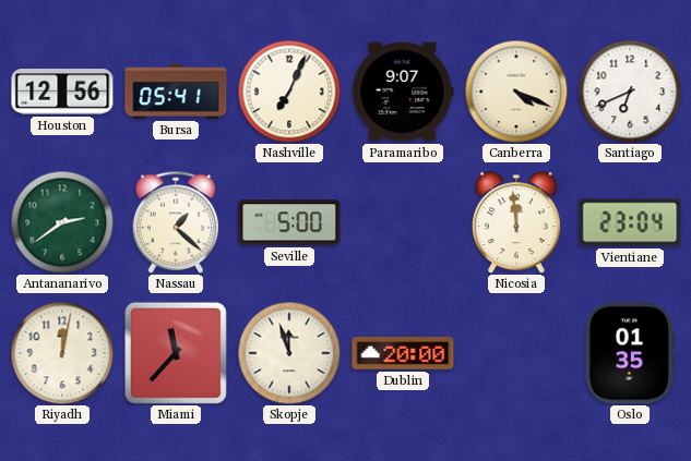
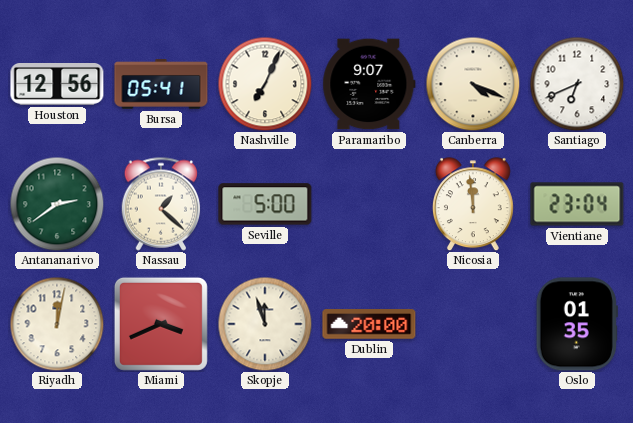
Miami: 11:37 -> 3:41 (161, 324)
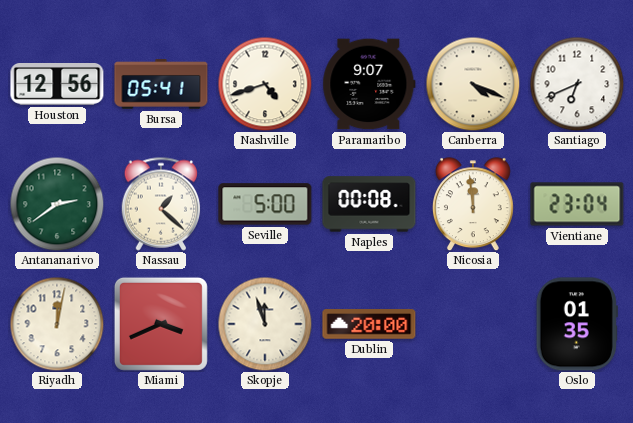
Nashville: 7:04 -> 4:42 (265, 84)
Naples: none -> 00:08 (369, 204)
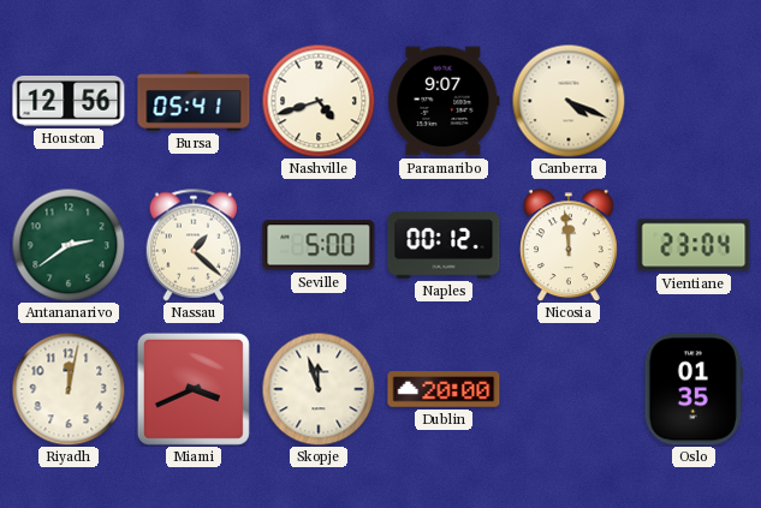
Santiago: 6:41 -> none (577, 84)
Naples: 00:08 -> 00:12 (444, 245)
